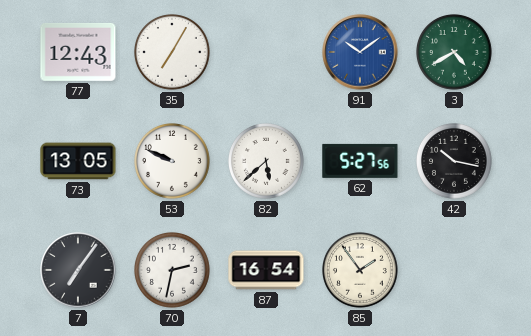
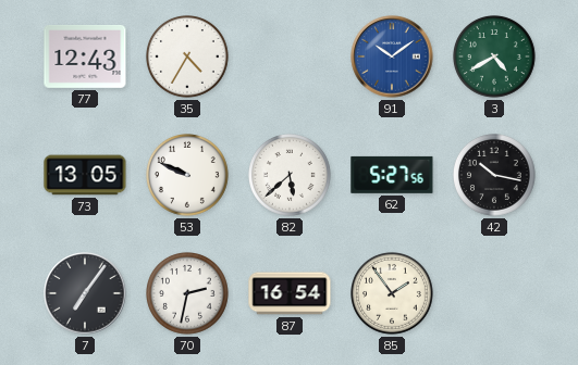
35: 7:05 -> 4:35 (188, 58)
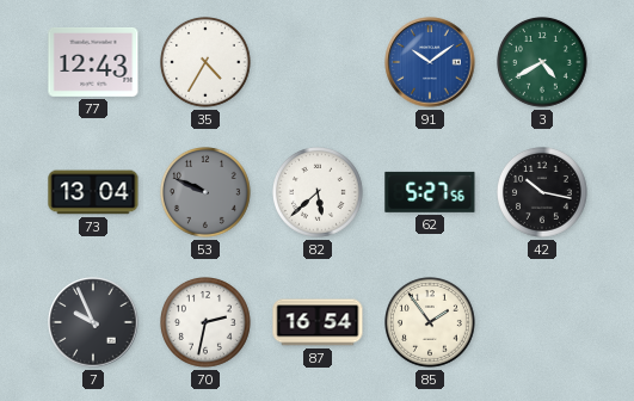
73: 13:05 -> 13:04 (93, 192)
53 dial: white -> grey (207, 193)
7: 7:06 -> 9:56 (93, 322)
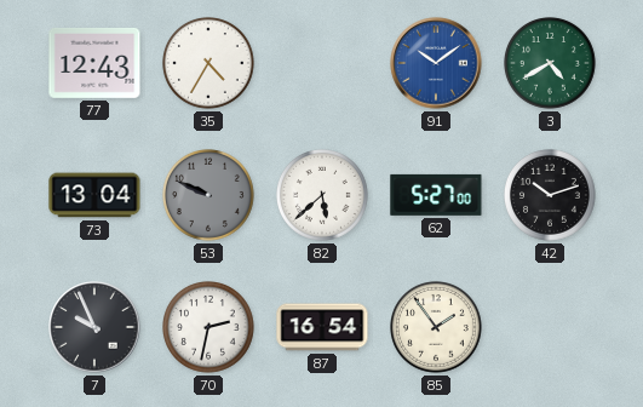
62: 5:27:56 -> 5:27:00 (436, 195)
42: 10:17 -> 10:12 (551, 196)
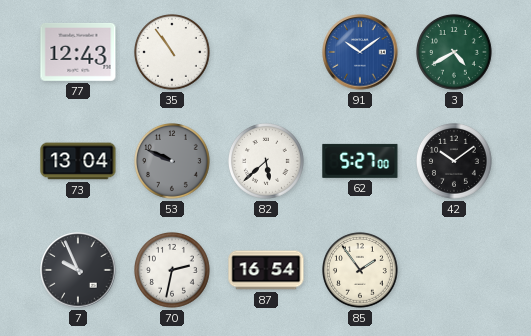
35: 4:35 -> 10:54 (173, 53)
42: 10:12 -> 10:09 (455, 162)
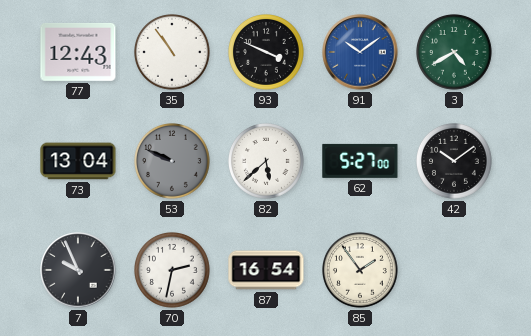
93: none -> 3:49 (267, 53)
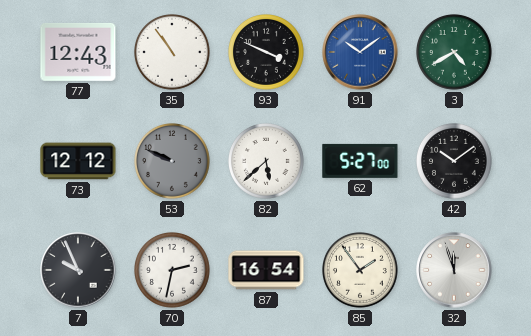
73: 13:04 -> 12:12 (78, 161)
32: none -> 11:57 (454, 270)
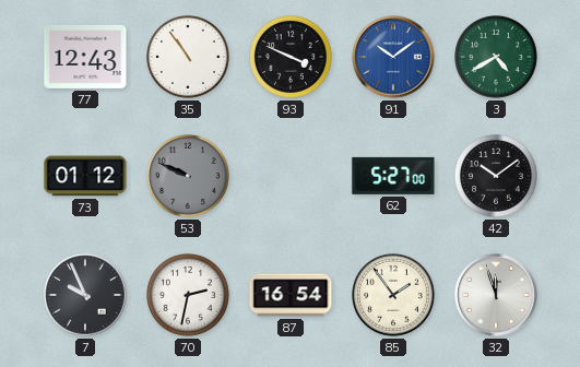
73: 12:12 -> 01:12 (85, 176)
82: 5:38 -> none (267, 162)
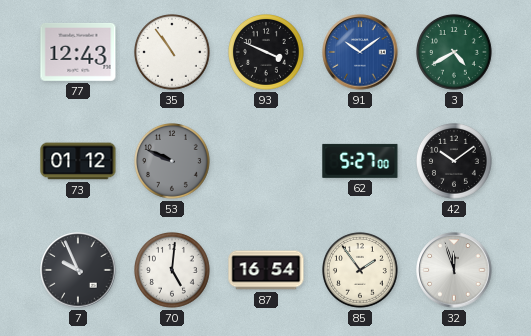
70: 2:32 -> 5:01 (173, 271)
